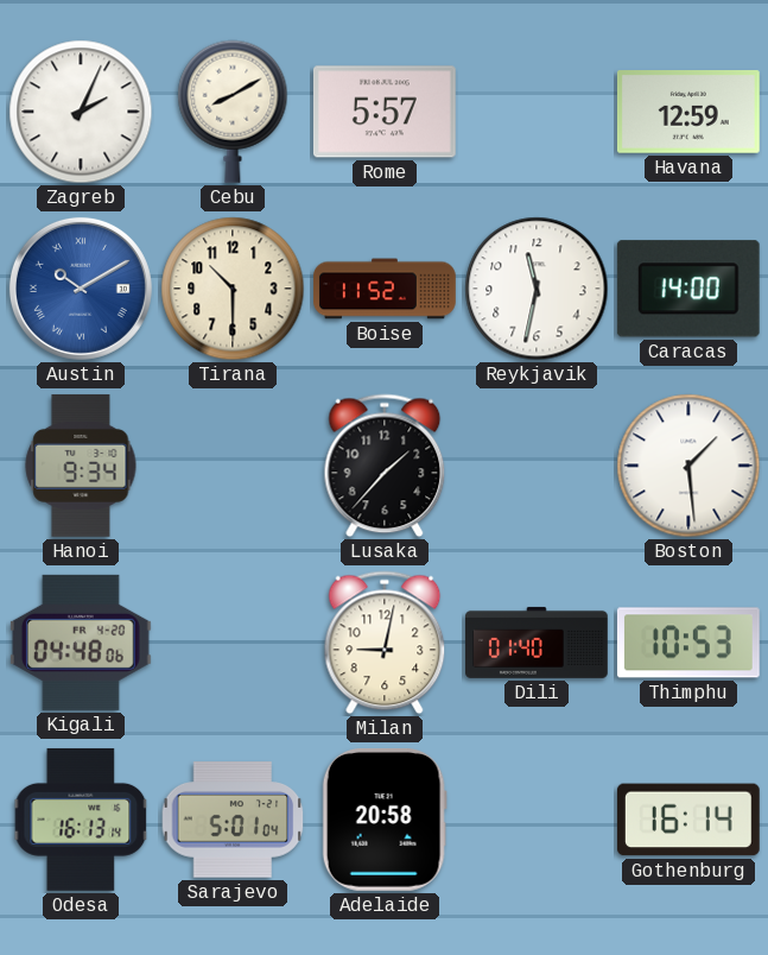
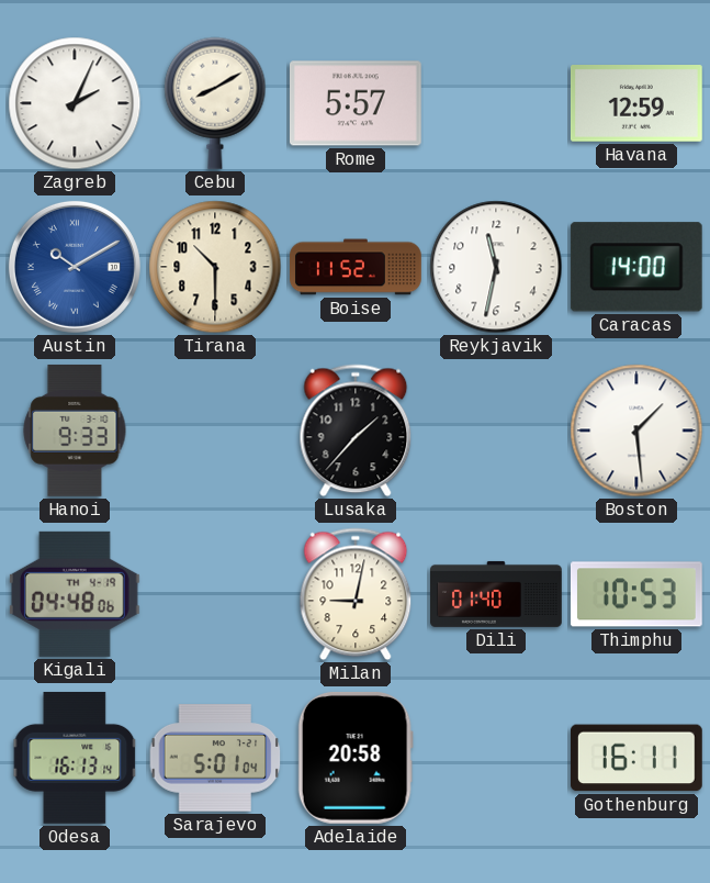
Hanoi: 9:34 -> 9:33 (75, 431)
Kigali date: FR 4-20 -> TH 4-19 (75, 594)
Gothenburg: 16:14 -> 16:11 (636, 758)
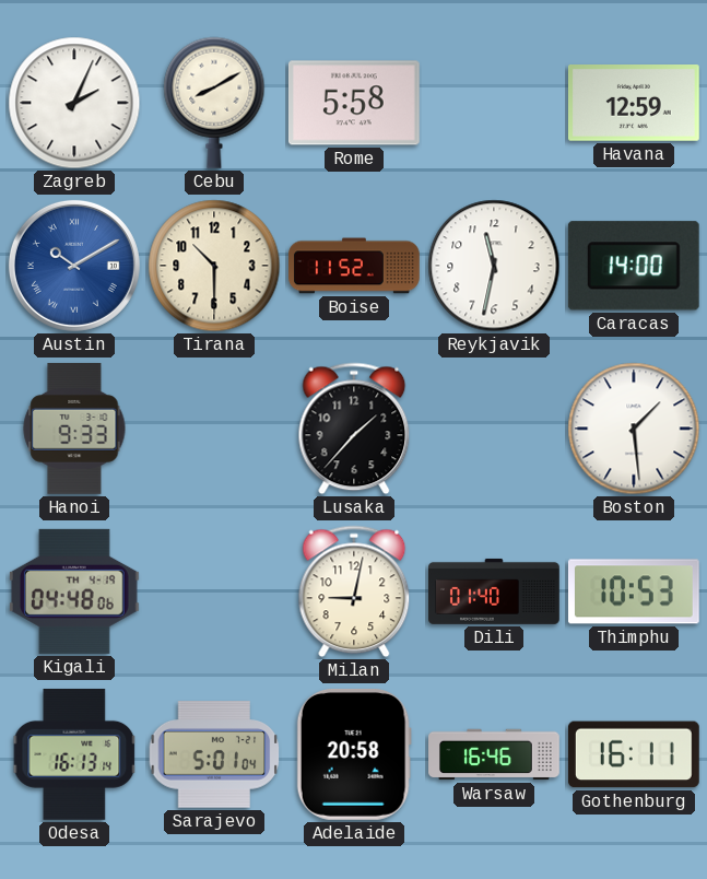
Rome: 5:57 -> 5:58 (354, 103)
Warsaw: none -> 16:46 (494, 754)
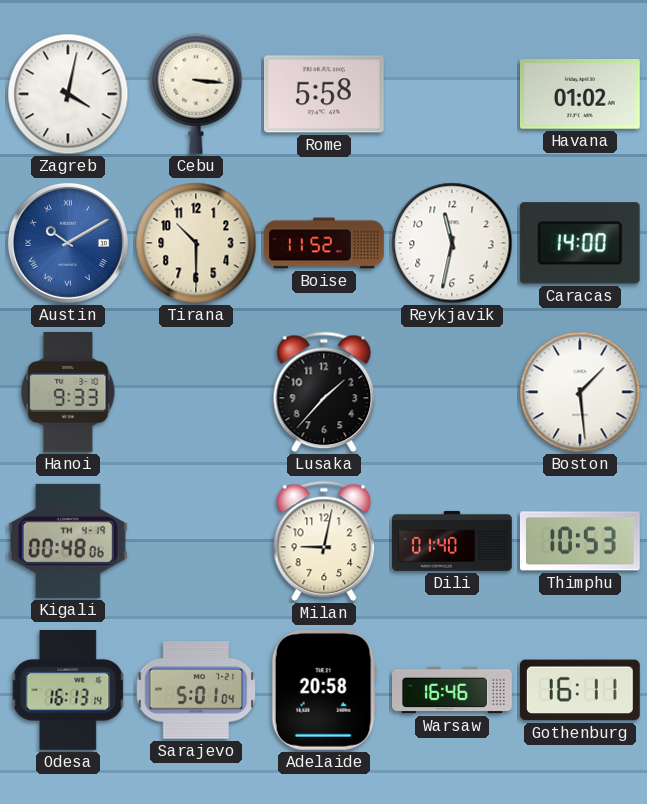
Zagreb: 2:04 -> 4:02 (68, 94)
Cebu: 8:10 -> 3:16 (196, 94)
Havana: 12:59 -> 01:02 (580, 95)
Kigali: 04:48 -> 00:48 (68, 541)
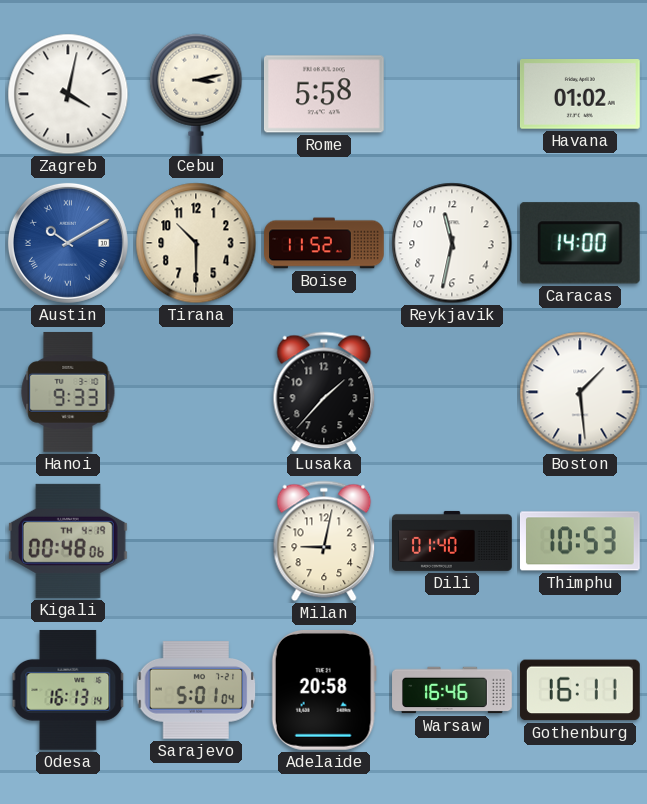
Cebu: 3:16 -> 3:13 (196, 94)
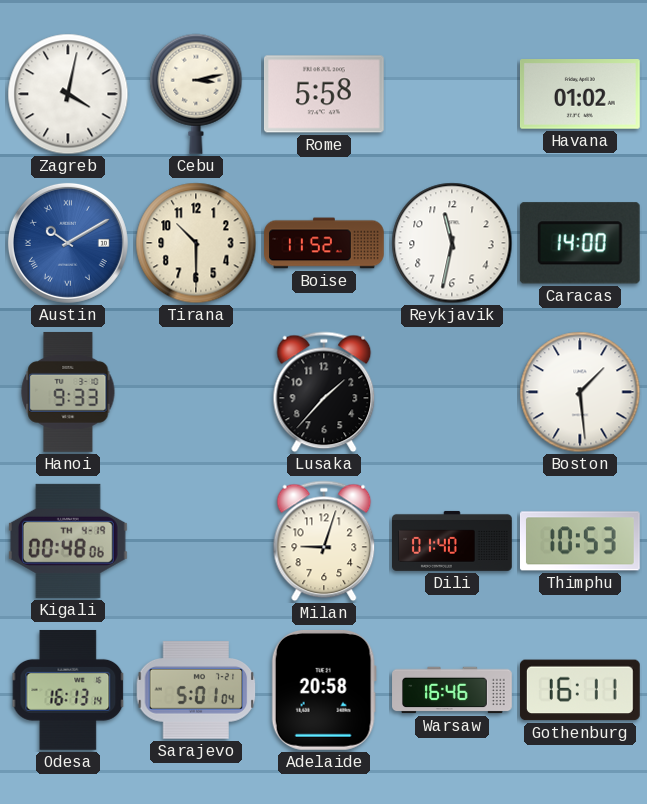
Milan: 9:02 -> 9:03 (324, 541)
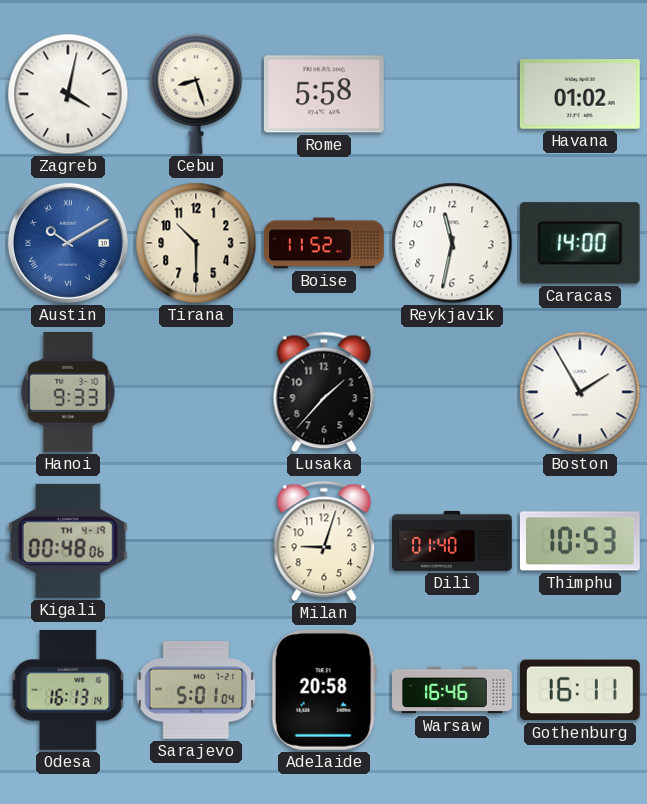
Cebu: 3:13 -> 8:27 (196, 94)
Boston: 1:29 -> 1:55 (580, 392)
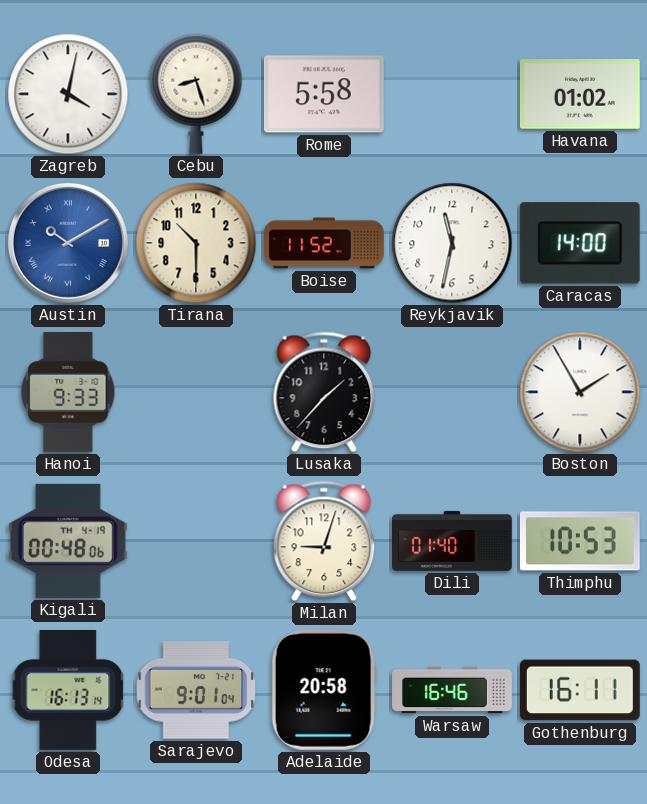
Sarajevo: 5:01 -> 9:01 (196, 690)
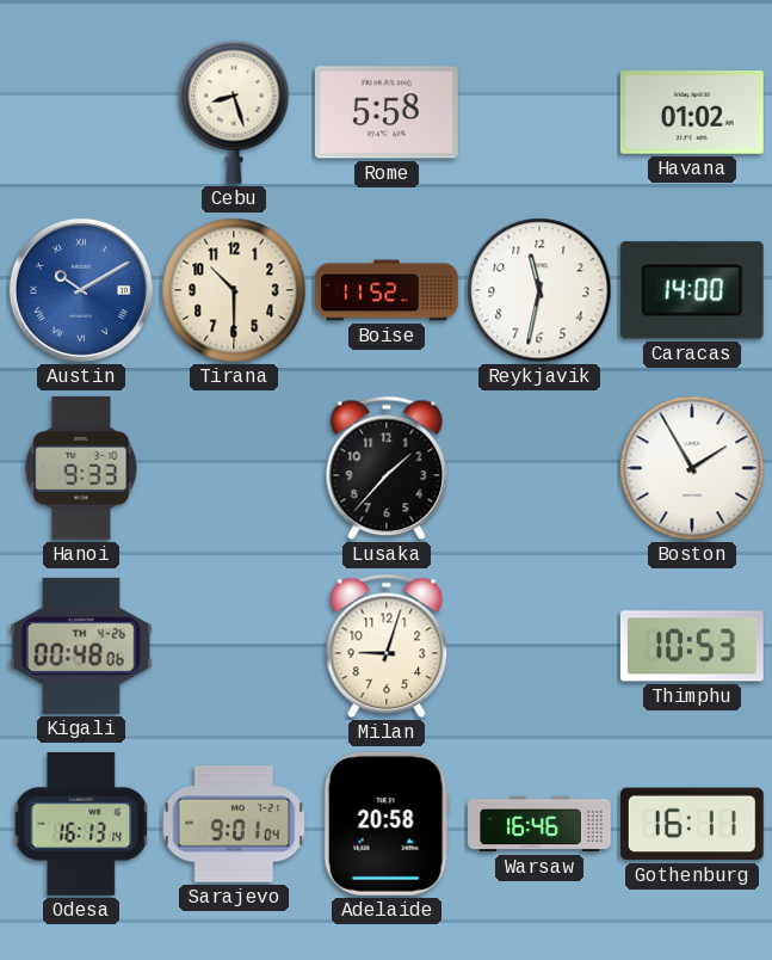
Zagreb: 4:02 -> none (68, 94)
Kigali date: TH 4-19 -> TH 4-26 (81, 646)
Dili: 01:40 -> none (453, 541)
